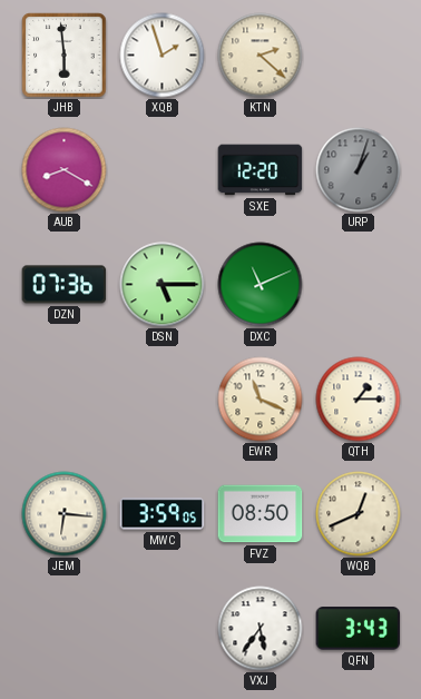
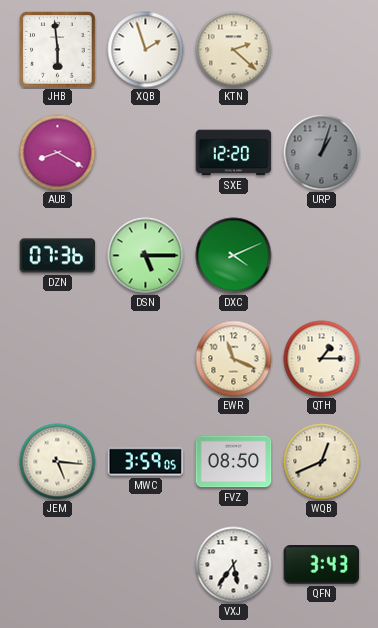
DXC: 11:11 -> 4:11 (234, 256)
JEM: 6:16 -> 5:16 (58, 462)
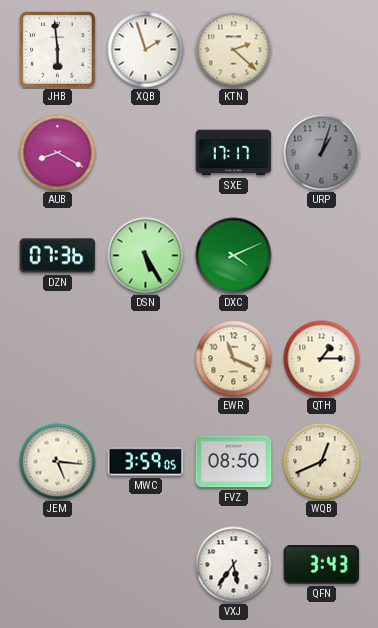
SXE: 12:20 -> 17:17 (234, 153)
DSN: 5:15 -> 5:25 (146, 256)
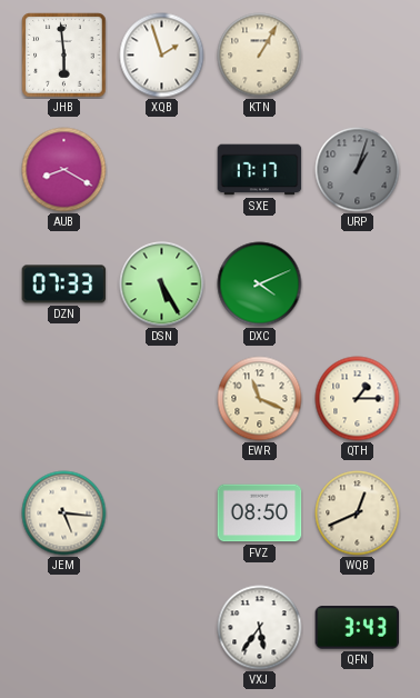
KTN: 2:22 -> 1:05 (260, 56)
DZN: 07:36 -> 07:33 (64, 285)
MWC: 3:59 -> none (146, 462)
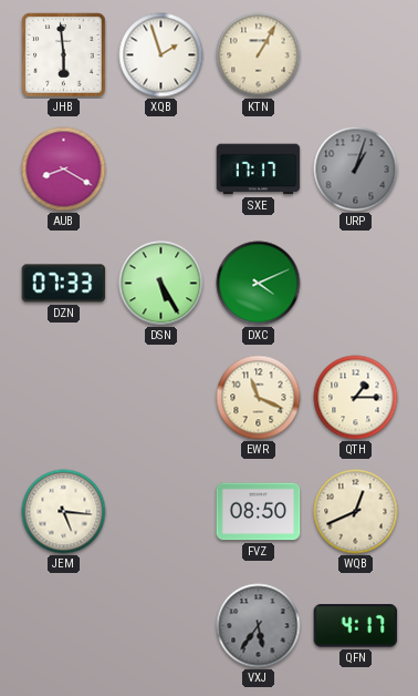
VXJ dial: white -> grey (259, 626)
QFN: 3:43 -> 4:17 (356, 626)
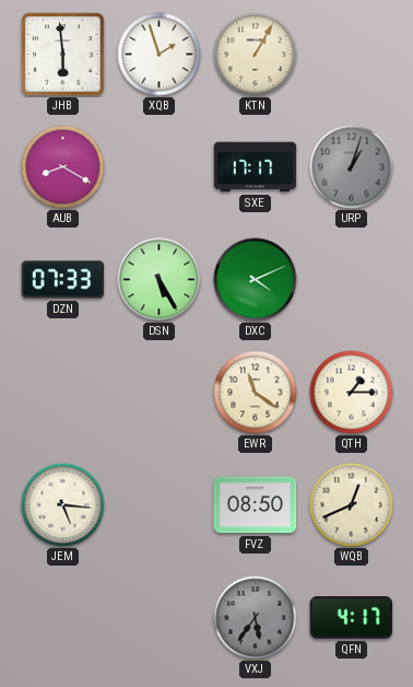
EWR: 11:19 -> 11:21 (256, 393)
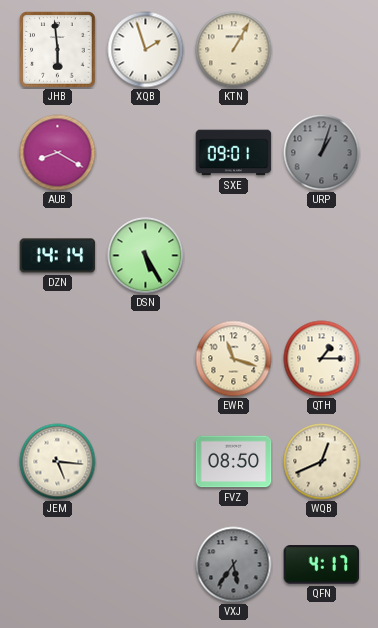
SXE: 17:17 -> 09:01 (234, 153)
DZN: 07:33 -> 14:14 (58, 256)
DXC: 4:11 -> none (256, 280)
EWR: 11:21 -> 11:18 (234, 359)
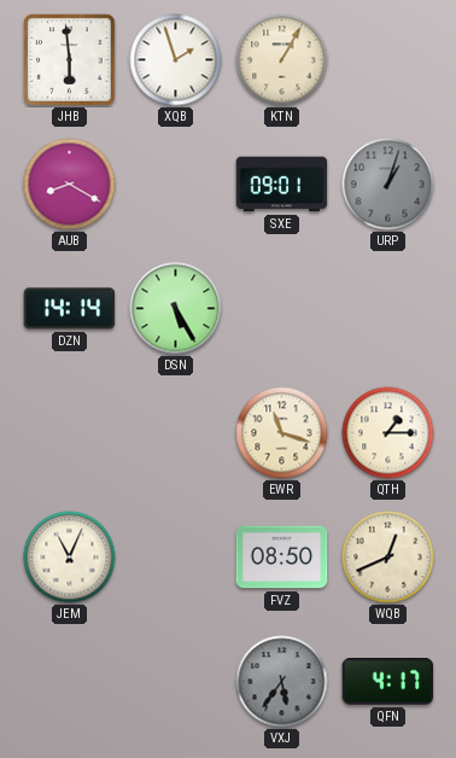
JEM: 5:16 -> 11:04 (70, 558)
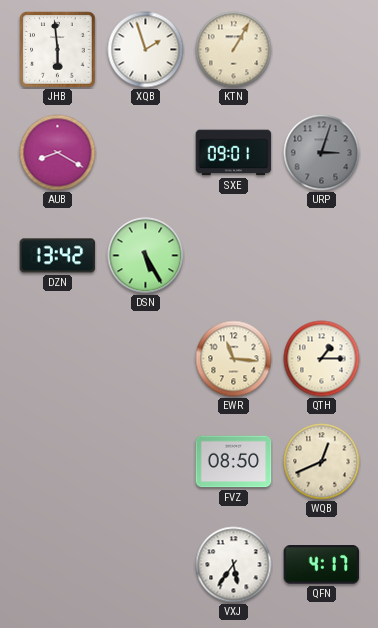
URP: 1:03 -> 3:03 (322, 153)
DZN: 14:14 -> 13:42 (58, 256)
EWR: 11:18 -> 11:16 (234, 359)
JEM: 11:04 -> none (70, 558)
VXJ dial: grey -> white (234, 565)
